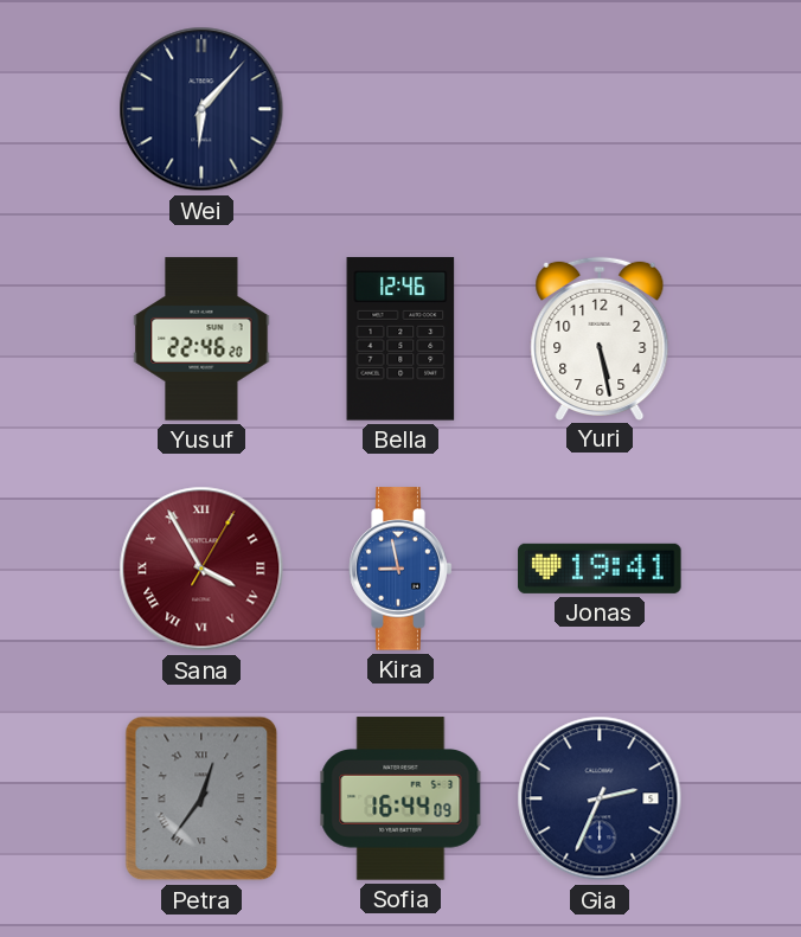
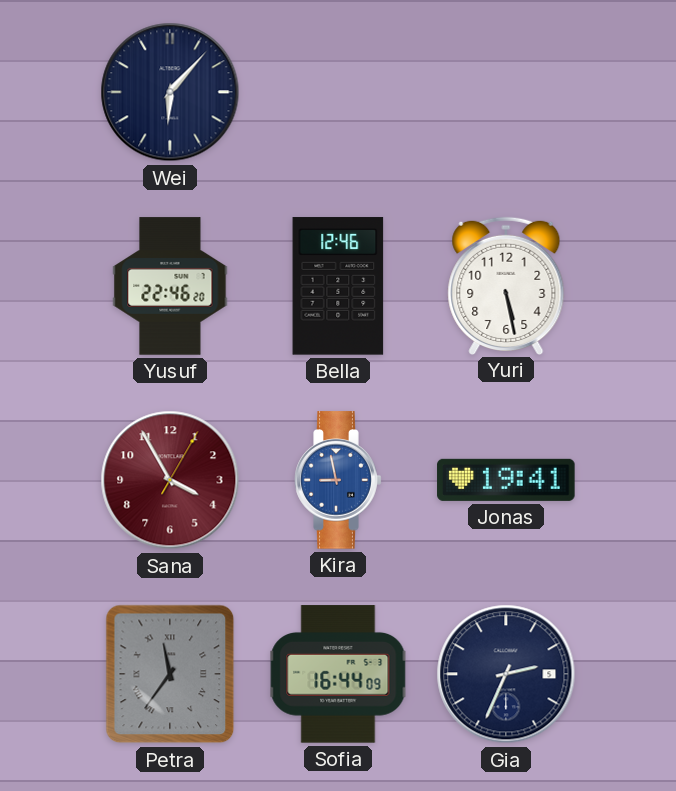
Sana numerals: Roman -> Arabic (170, 480)
Petra: 12:36 -> 11:36 (170, 674)
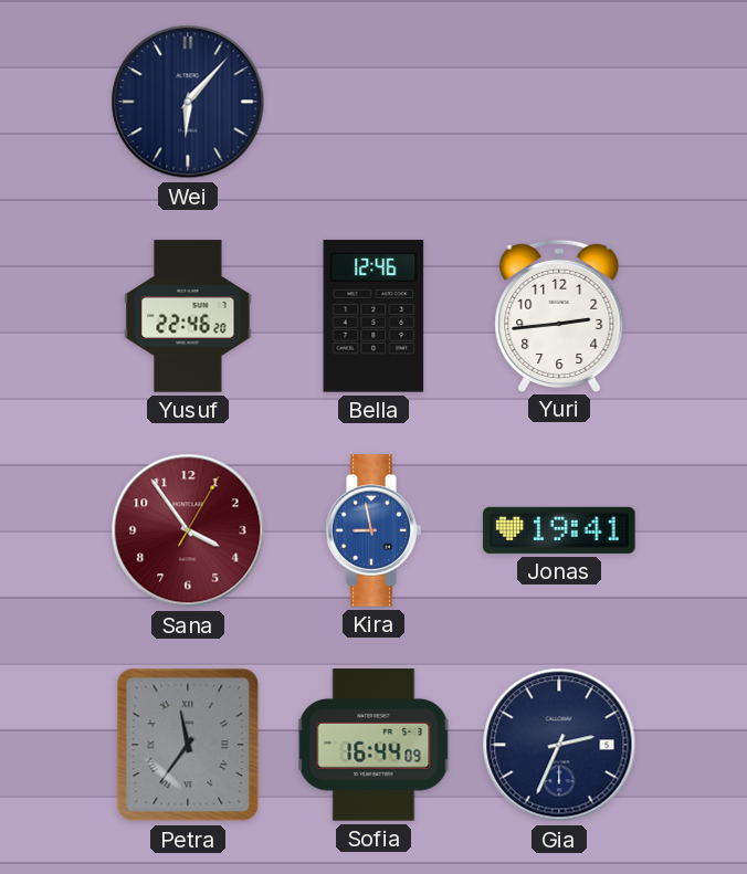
Yuri: 5:28 -> 2:44 (559, 315)
Sana: 3:55 -> 3:54 (188, 530)
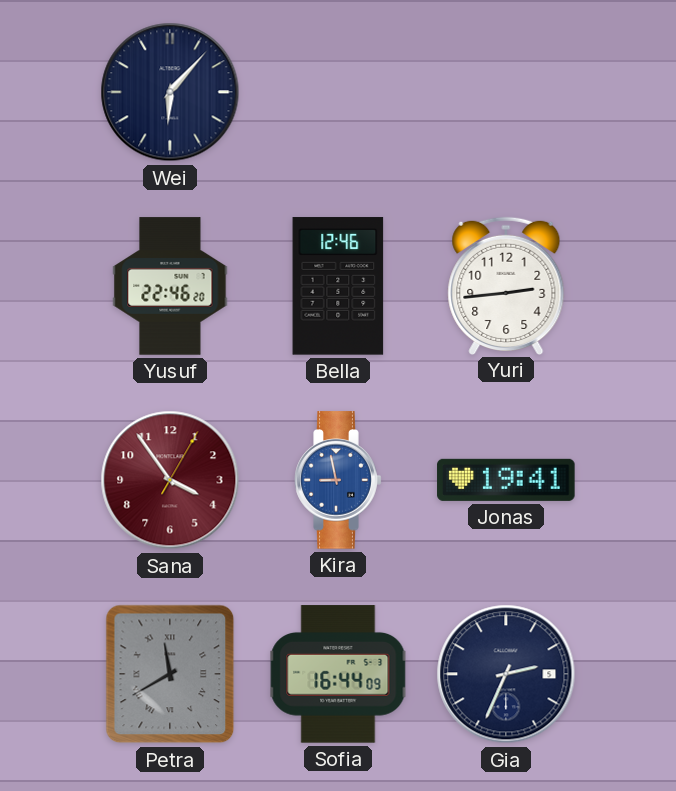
Petra: 11:36 -> 11:40 (170, 674)
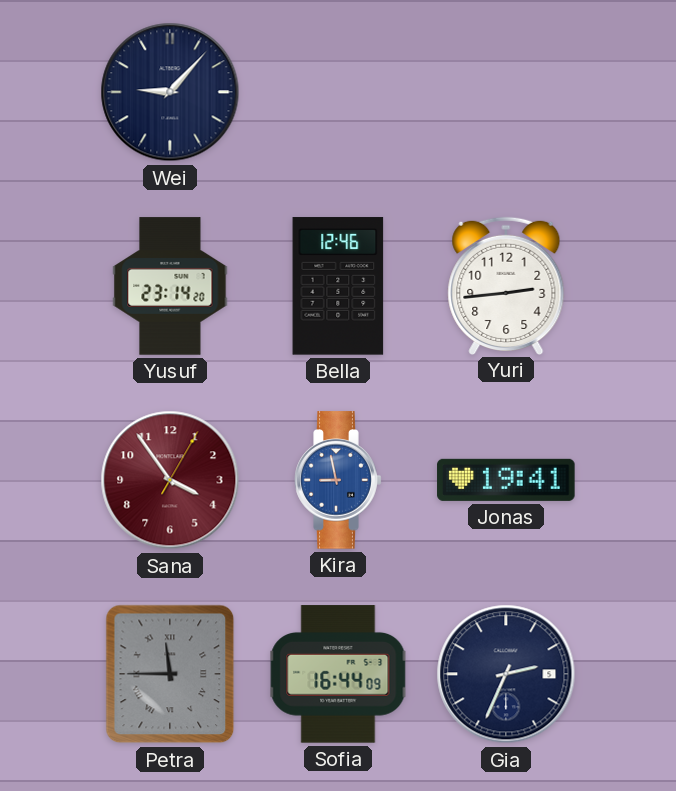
Wei: 6:07 -> 9:07 (170, 92)
Yusuf: 22:46 -> 23:14 (170, 286)
Petra: 11:40 -> 11:45 (170, 674)
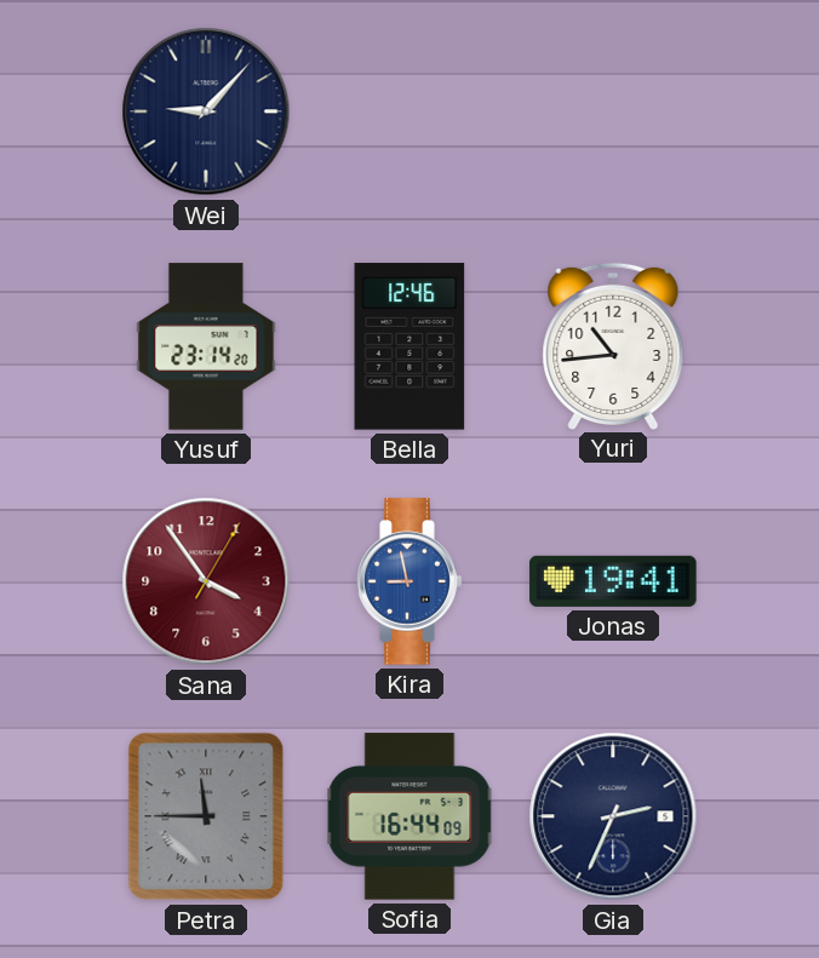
Yuri: 2:44 -> 10:44 (613, 345)
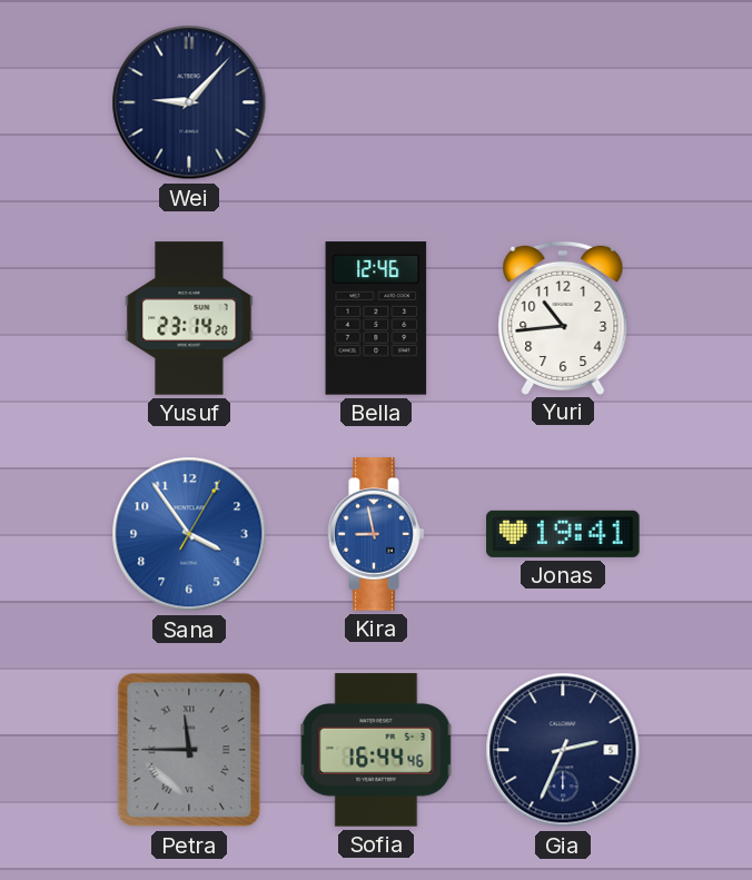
Sana dial: burgundy -> blue (189, 534)
Sofia: 16:44:09 -> 16:44:46 (376, 750)
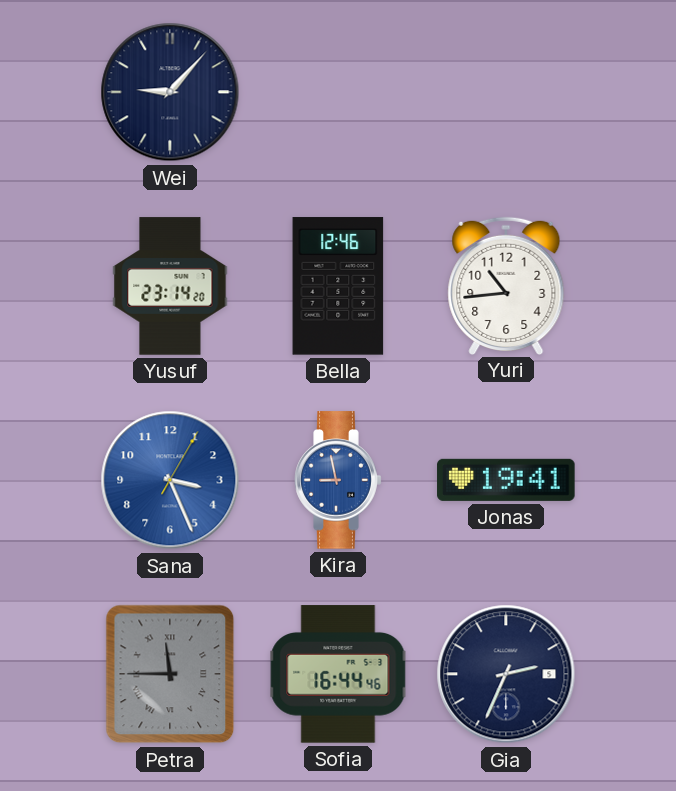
Sana: 3:54 -> 3:26 (170, 480)
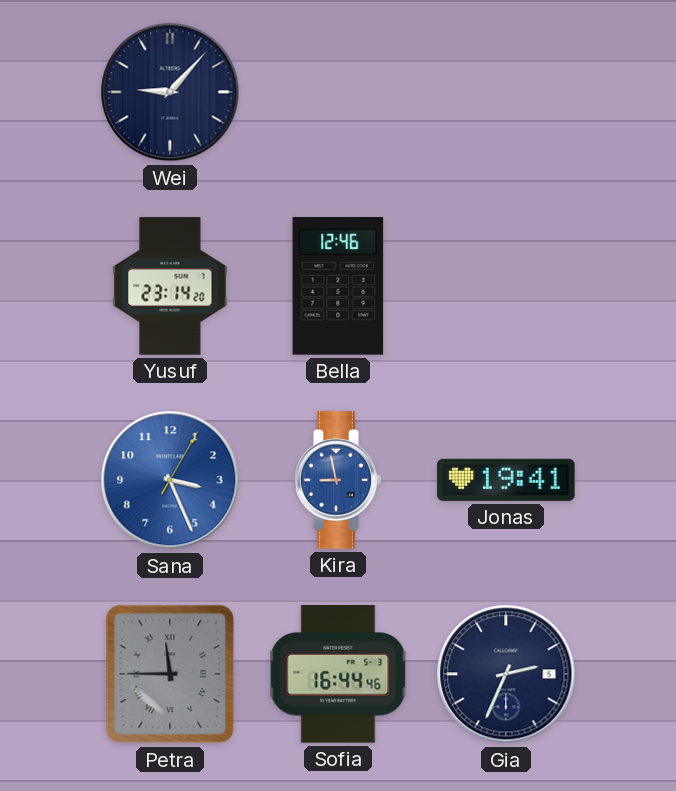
Yuri: 10:44 -> none (506, 285)
